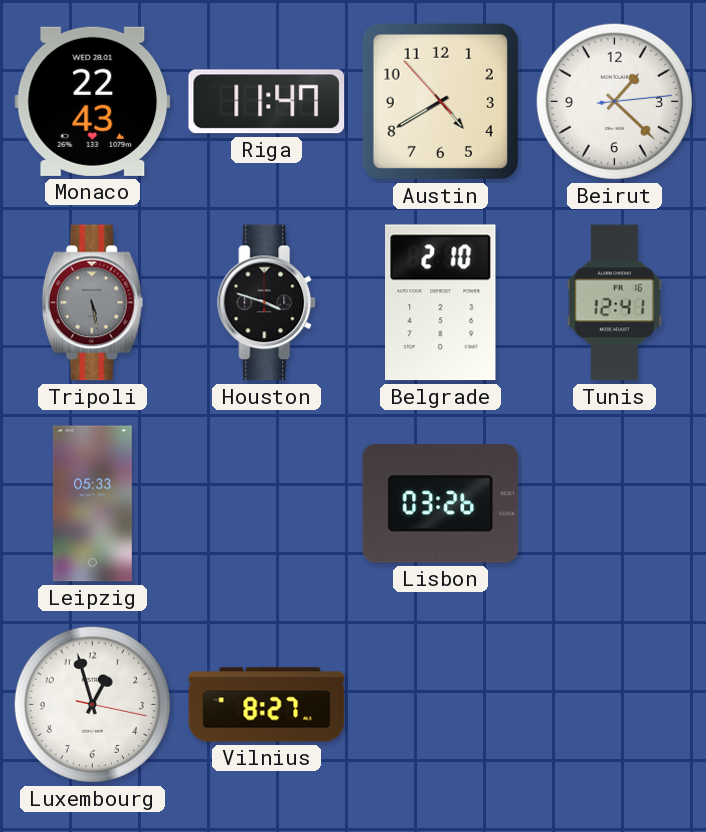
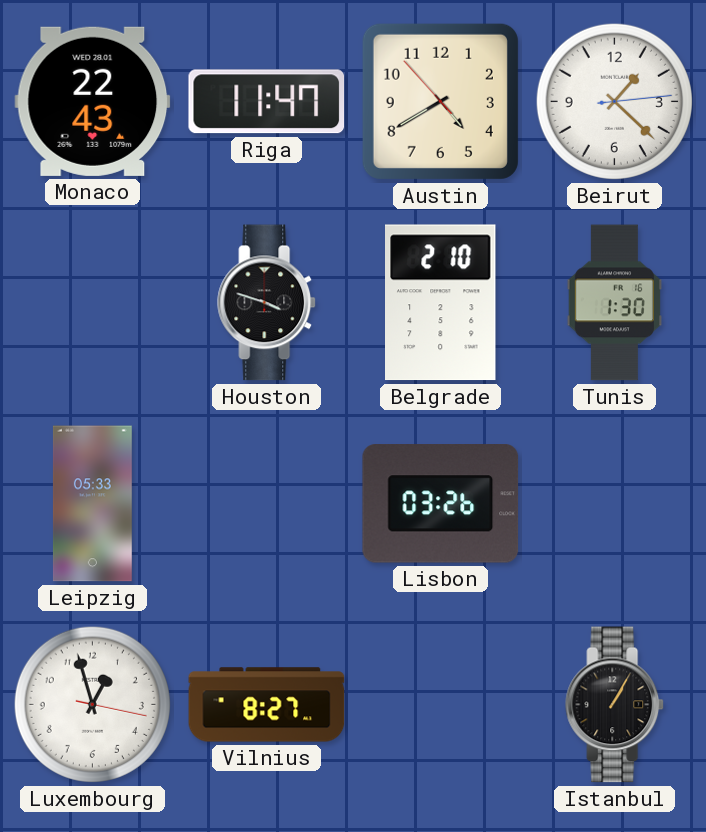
Tripoli: 5:28 -> none (93, 303)
Tunis: 12:41 -> 1:30 (614, 303)
Istanbul: none -> 1:05 (615, 705)
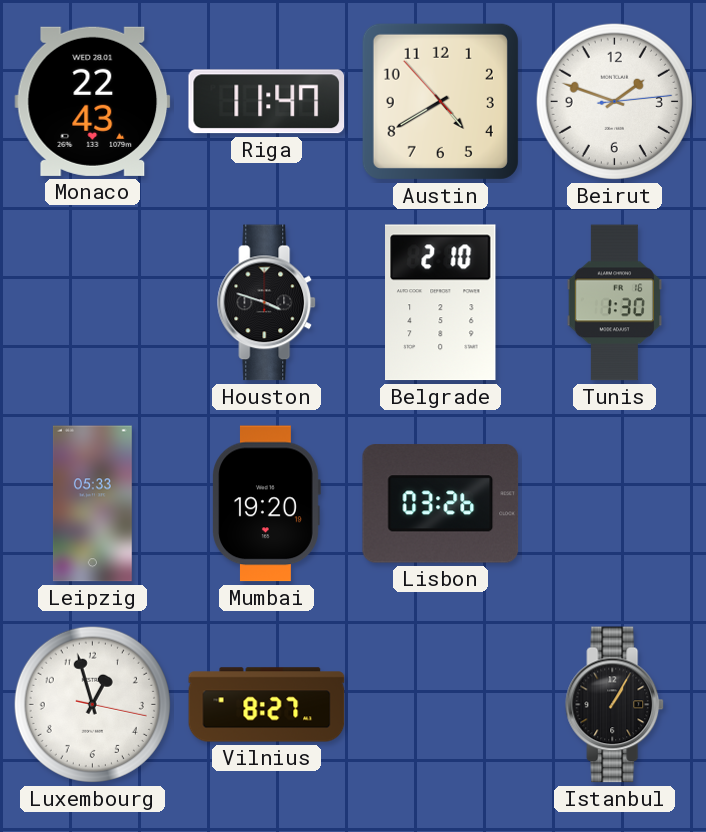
Beirut: 1:22 -> 1:48 (614, 101)
Mumbai: none -> 19:20 (267, 504)
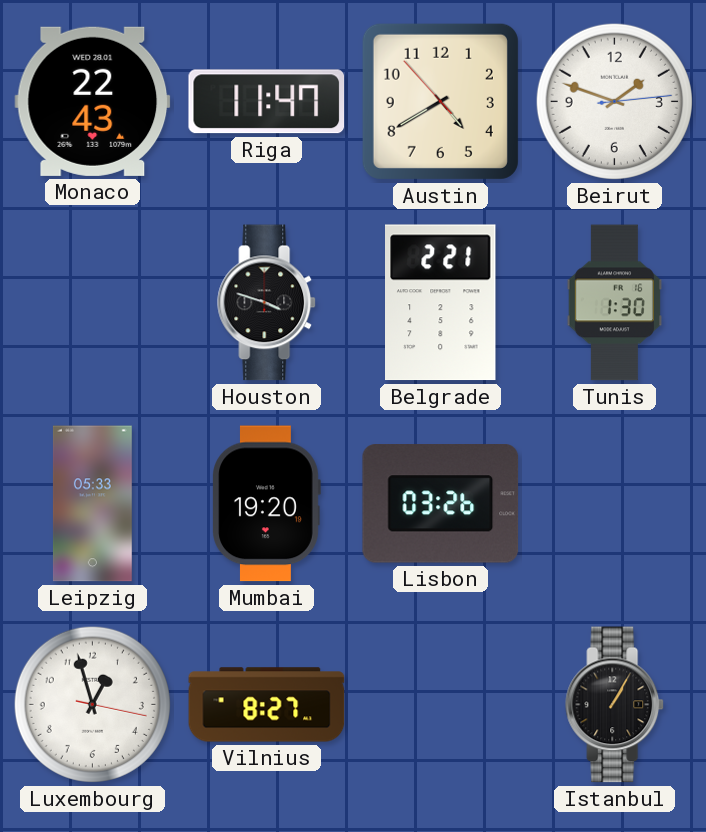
Belgrade: 2:10 -> 2:21 (441, 303)
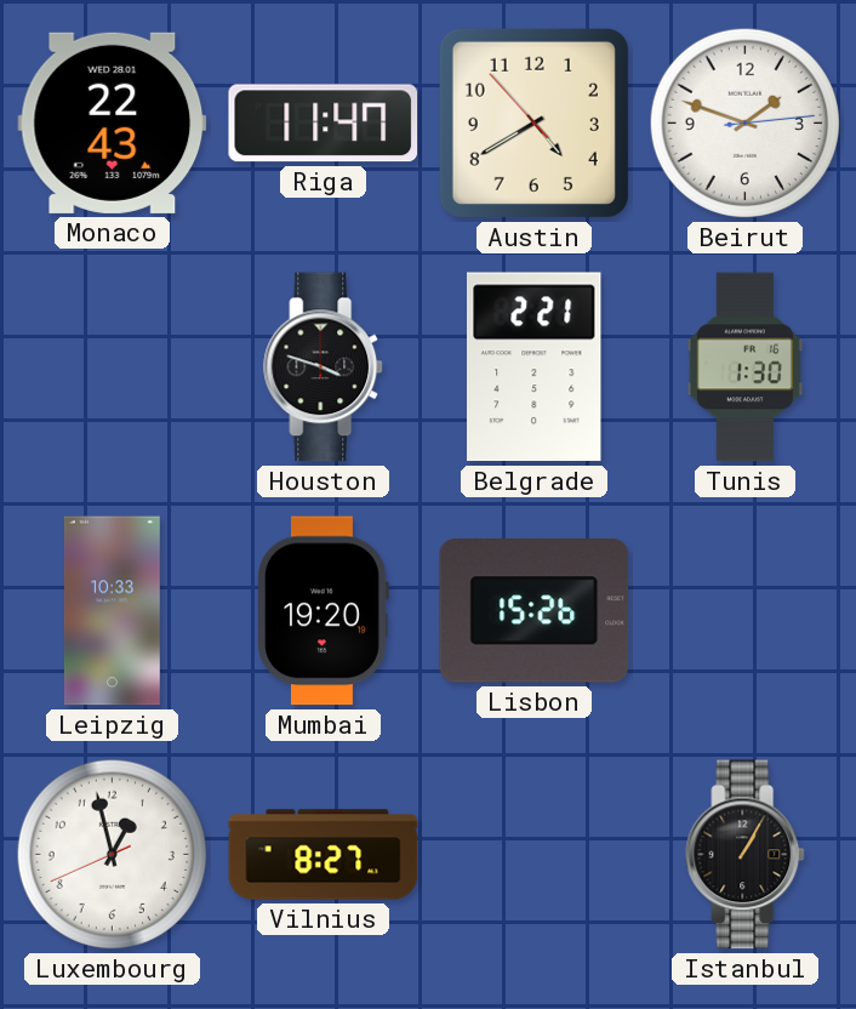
Leipzig: 05:33 -> 10:33 (112, 611)
Lisbon: 03:26 -> 15:26 (535, 611)
Luxembourg: 12:57:17 -> 12:57:41 (112, 854)
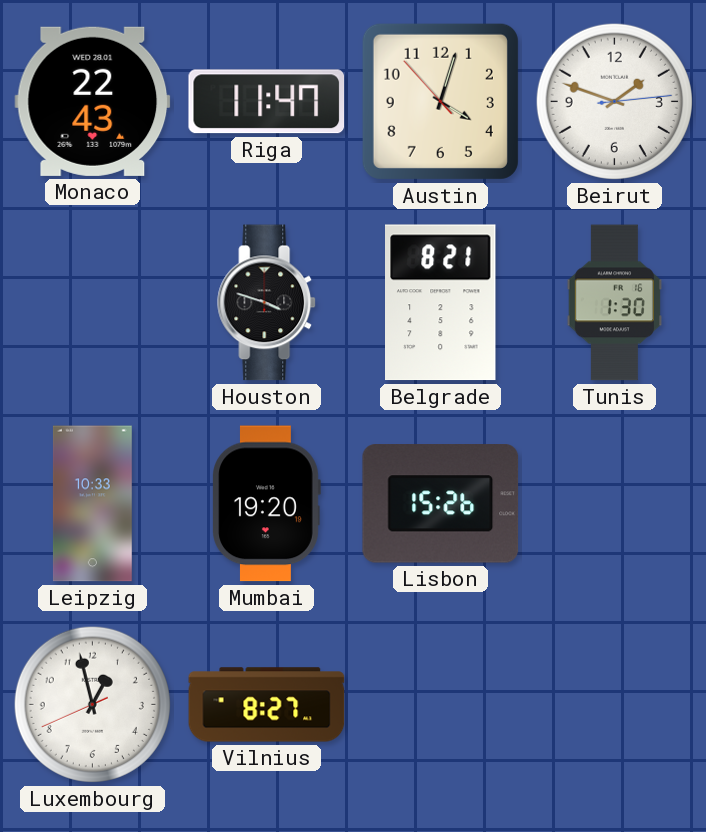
Austin: 4:39 -> 4:02 (440, 101)
Belgrade: 2:21 -> 8:21 (441, 303)
Istanbul: 1:05 -> none (746, 855)
